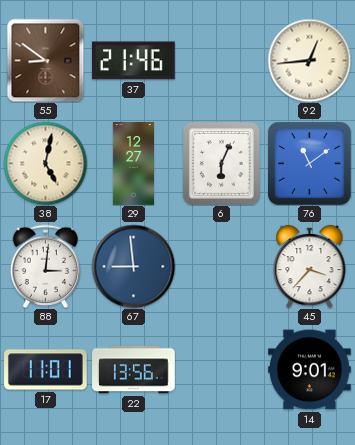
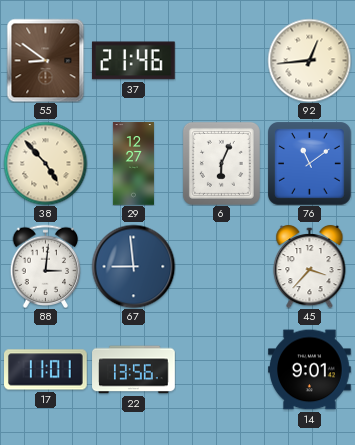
38: 5:02 -> 4:53 (45, 163)
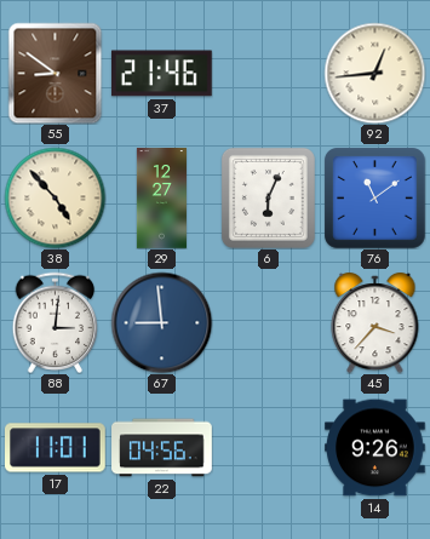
22: 13:56 -> 04:56 (162, 448)
14: 9:01 -> 9:26 (375, 448)
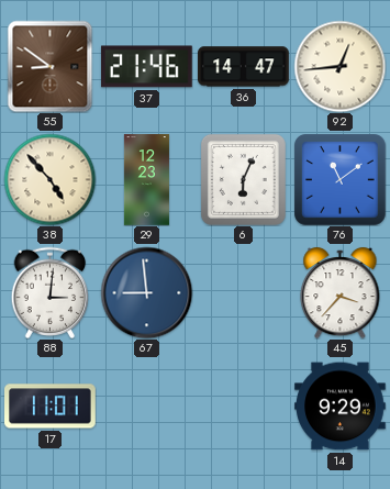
36: none -> 14:47 (244, 67)
29: 12:27 -> 12:23 (146, 180)
22: 04:56 -> none (162, 448)
14: 9:26 -> 9:29 (341, 407)
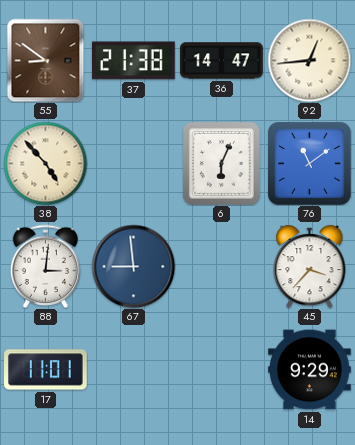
37: 21:46 -> 21:38 (134, 61)
29: 12:23 -> none (146, 180)
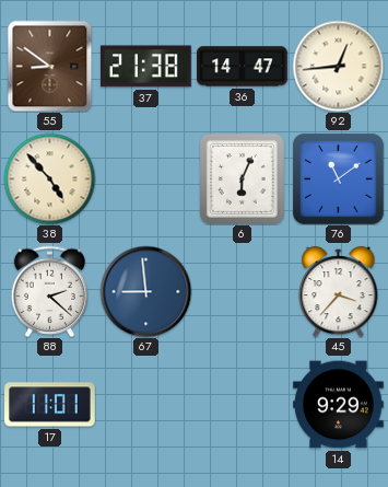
88: 3:01 -> 2:22 (50, 291)
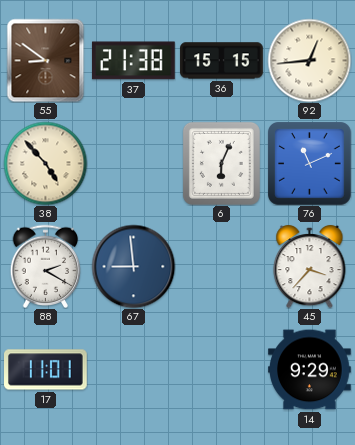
36: 14:47 -> 15:15 (222, 61)
76: 11:09 -> 11:11 (309, 163)
88: 2:22 -> 2:20 (46, 266)
